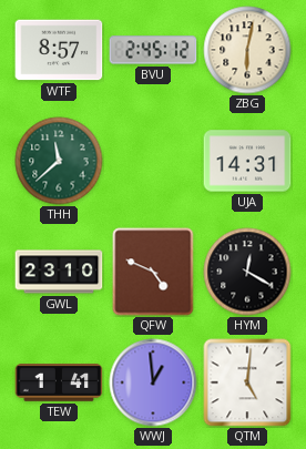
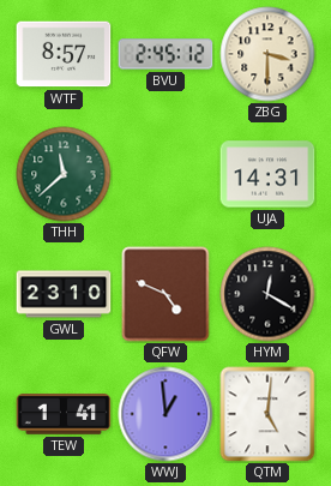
ZBG: 6:02 -> 3:30 (267, 54)
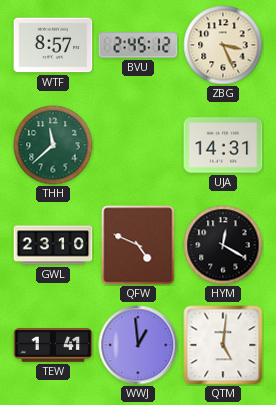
ZBG: 3:30 -> 3:26 (223, 45)
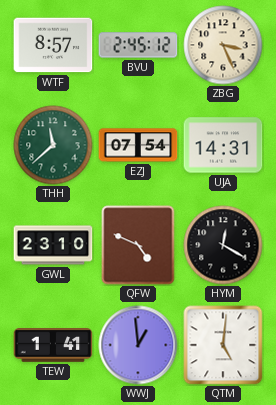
EZJ: none -> 07:54 (138, 145)
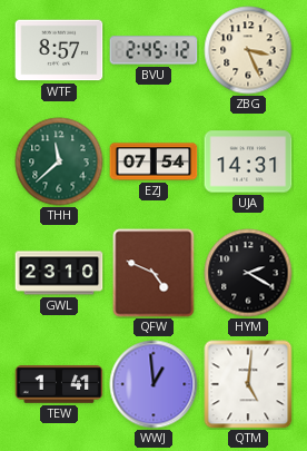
HYM: 12:20 -> 2:20 (248, 273)
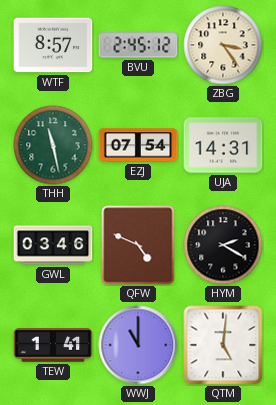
ZBG: 3:26 -> 3:24 (223, 45)
THH: 11:38 -> 11:28 (53, 145)
GWL: 23:10 -> 03:46 (53, 245)
WWJ: 12:59 -> 11:00 (138, 345)
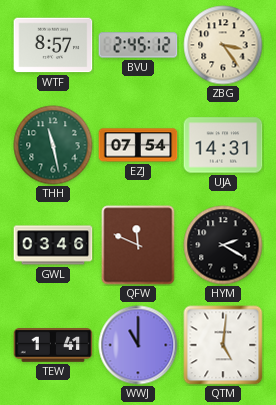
QFW: 4:49 -> 11:49 (138, 245)
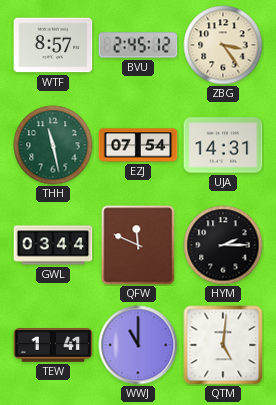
GWL: 03:46 -> 03:44 (53, 245)
HYM: 2:20 -> 2:15 (223, 245)
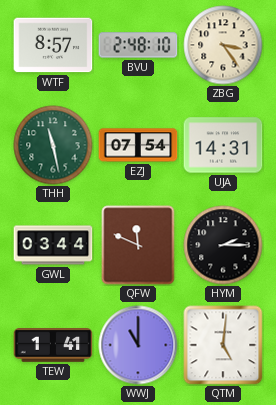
BVU: 2:45 -> 2:48 (138, 45)
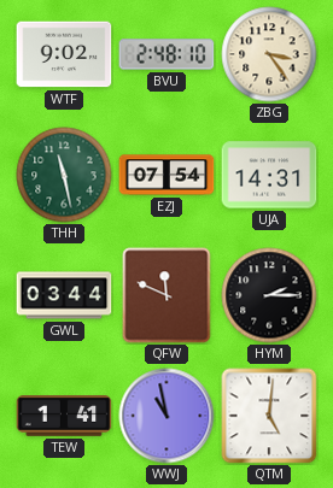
WTF: 8:57 -> 9:02 (64, 54)
WWJ: 11:00 -> 10:58 (166, 416)
